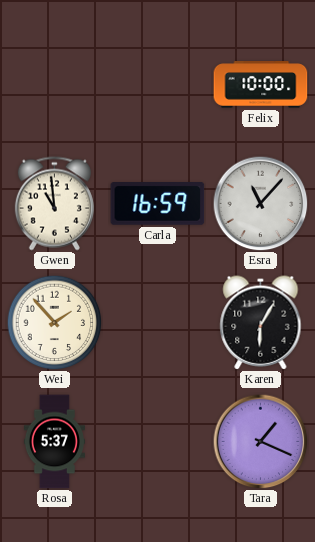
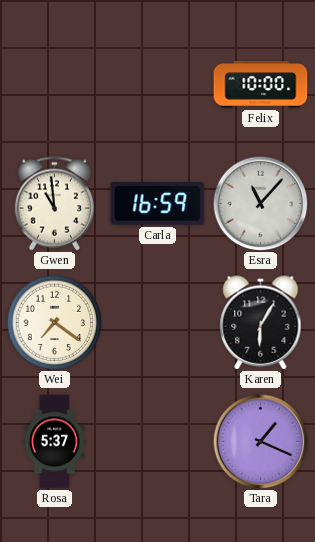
Wei: 1:53 -> 7:21 (54, 322)
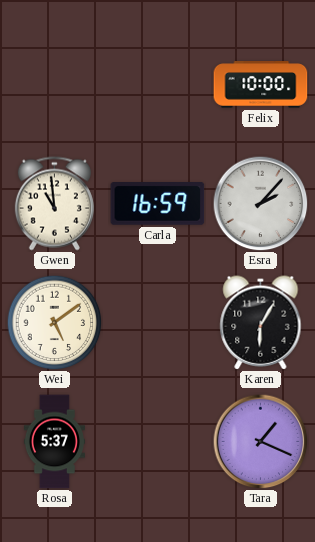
Esra: 11:07 -> 2:07 (260, 203)
Wei: 7:21 -> 5:09 (54, 322)
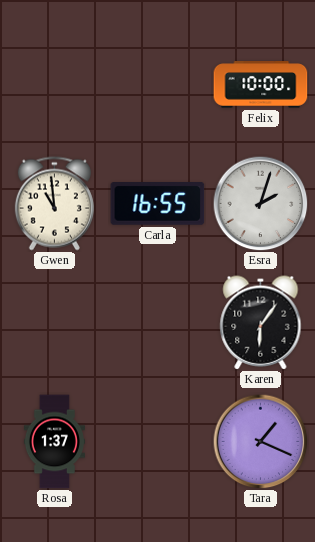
Carla: 16:59 -> 16:55 (158, 204)
Esra: 2:07 -> 2:03 (260, 203)
Wei: 5:09 -> none (54, 322)
Karen: 6:05 -> 6:06 (261, 323)
Rosa: 5:37 -> 1:37 (54, 442)
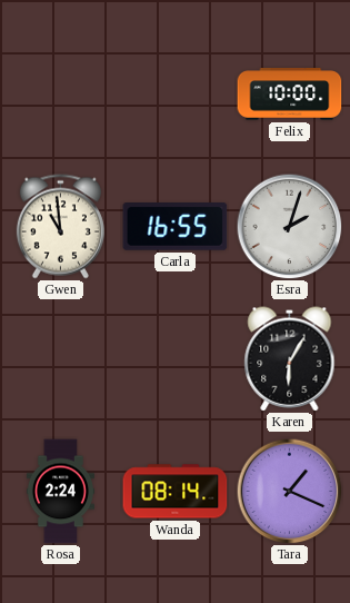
Karen: 6:06 -> 6:05 (290, 359)
Rosa: 1:37 -> 2:24 (60, 492)
Wanda: none -> 08:14 (176, 492)
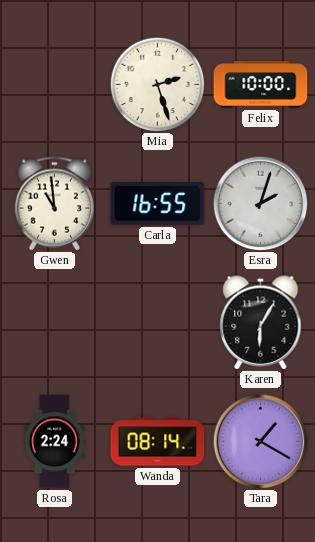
Mia: none -> 2:27 (157, 84)
Tara: 1:19 -> 1:20 (260, 441)
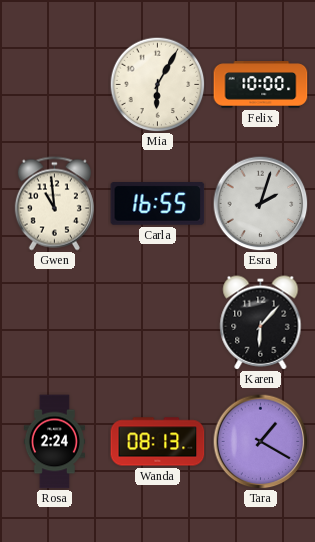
Mia: 2:27 -> 6:05 (157, 84)
Karen: 6:05 -> 6:07 (261, 323)
Wanda: 08:14 -> 08:13 (158, 442)
